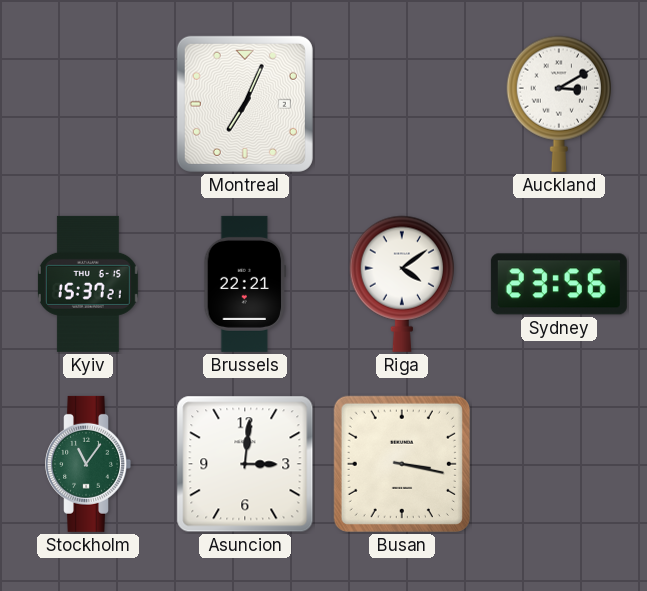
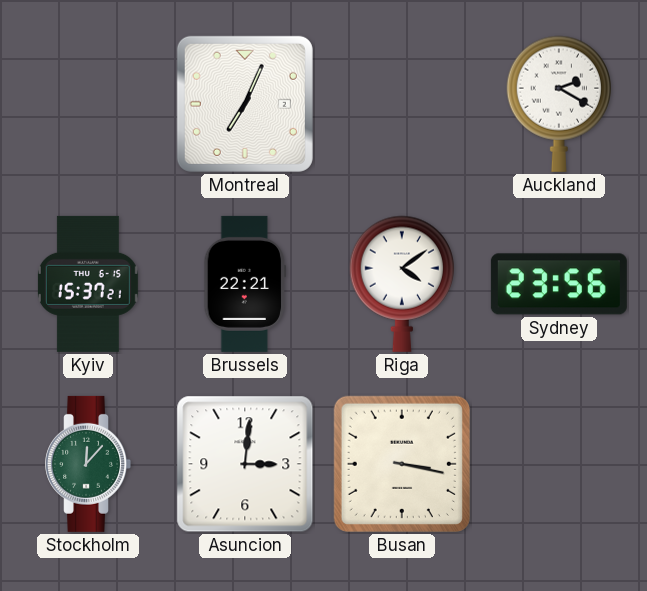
Auckland: 3:10 -> 2:20 (558, 104)
Stockholm: 11:06 -> 12:07 (88, 464)
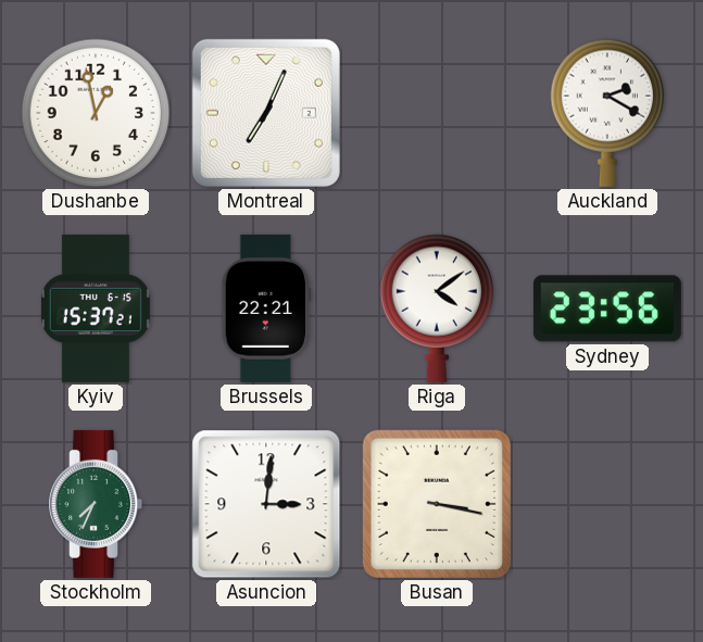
Dushanbe: none -> 12:58 (96, 113)
Stockholm: 12:07 -> 7:34 (96, 504)
